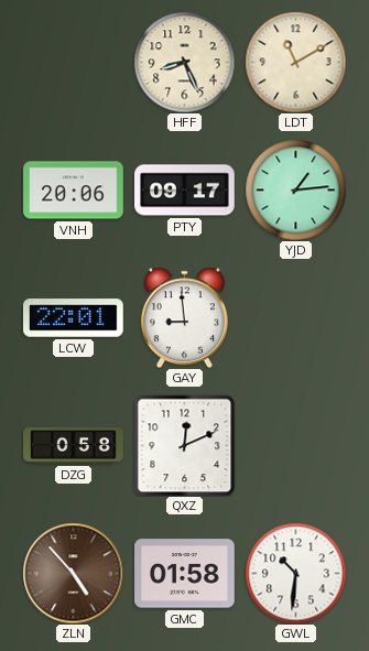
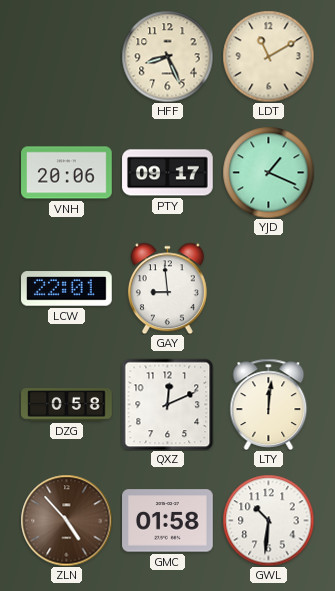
YJD: 1:14 -> 1:19 (268, 172)
LTY: none -> 12:01 (269, 404)
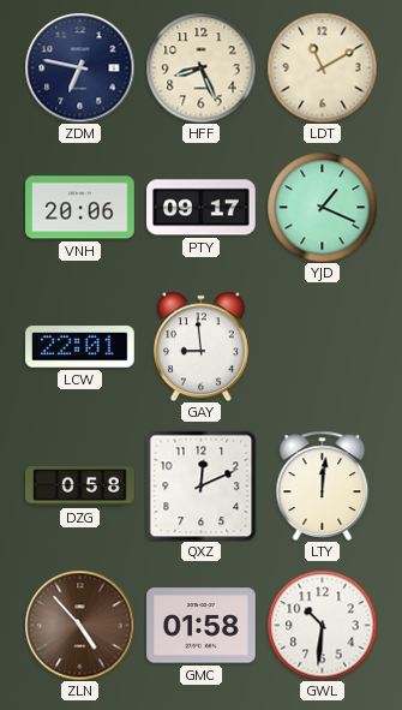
ZDM: none -> 6:47 (79, 67)
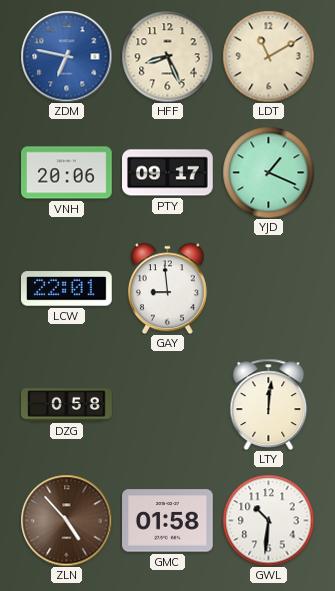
ZDM dial: navy -> blue (66, 56)
QXZ: 12:11 -> none (200, 485)
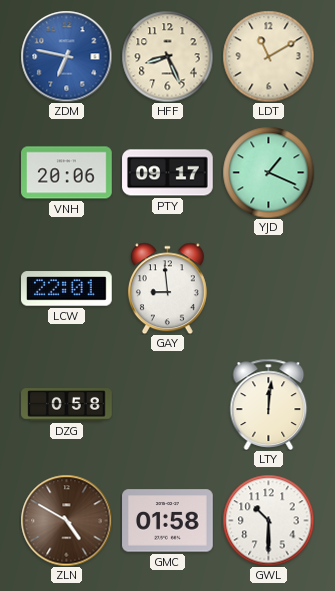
ZLN: 4:53 -> 4:50 (66, 520)
GWL: 10:31 -> 10:30 (268, 520)
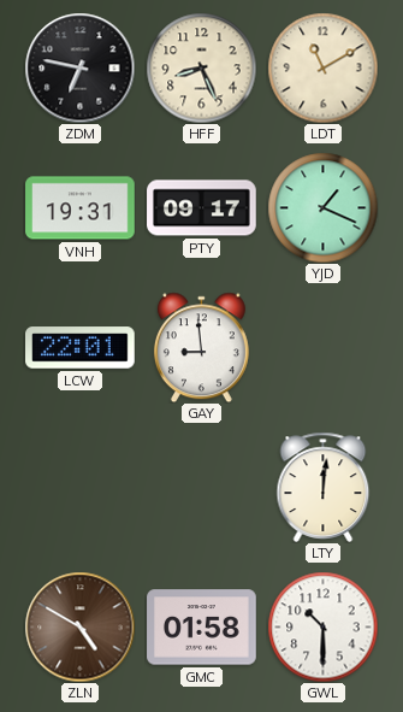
ZDM dial: blue -> black (79, 67)
VNH: 20:06 -> 19:31 (81, 208)
DZG: 0:58 -> none (67, 405)
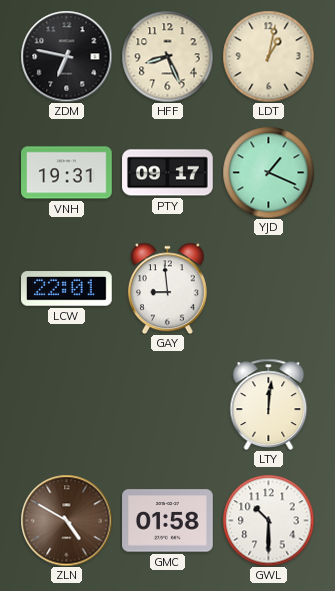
LDT: 11:10 -> 1:02 (268, 56)
